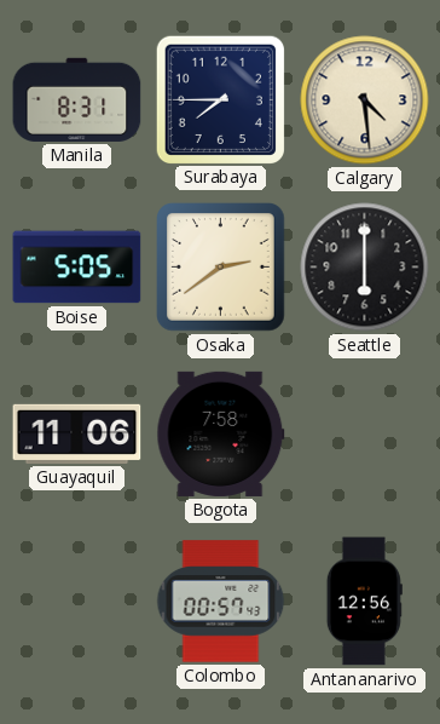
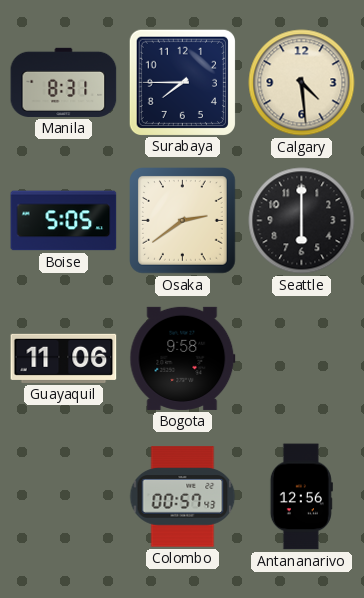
Bogota: 7:58 -> 9:58 (183, 358)
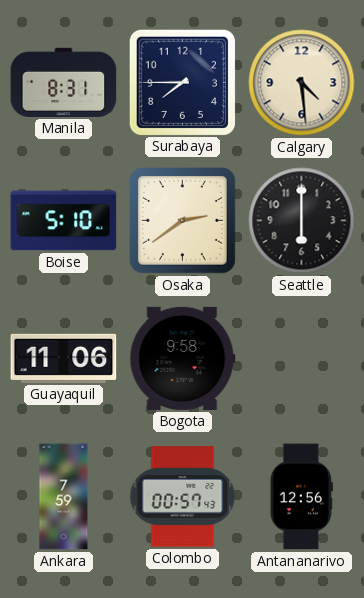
Boise: 5:05 -> 5:10 (64, 221)
Ankara: none -> 7:59 (64, 497)
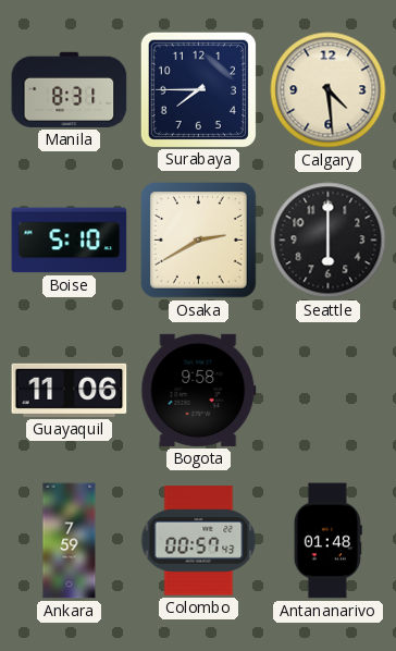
Osaka: 2:39 -> 2:40 (199, 241)
Antananarivo: 12:56 -> 01:48 (327, 541)
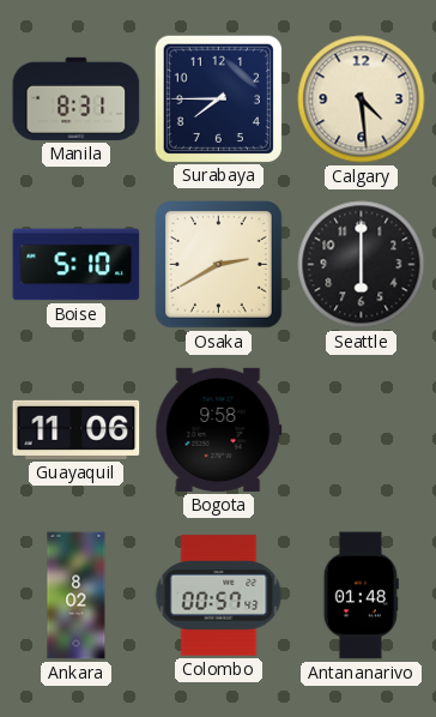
Ankara: 7:59 -> 8:02 (77, 596)
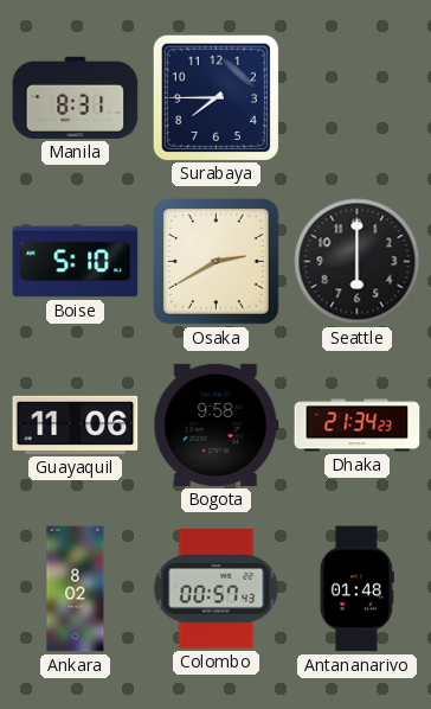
Calgary: 4:29 -> none (362, 100)
Dhaka: none -> 21:34 (358, 426)
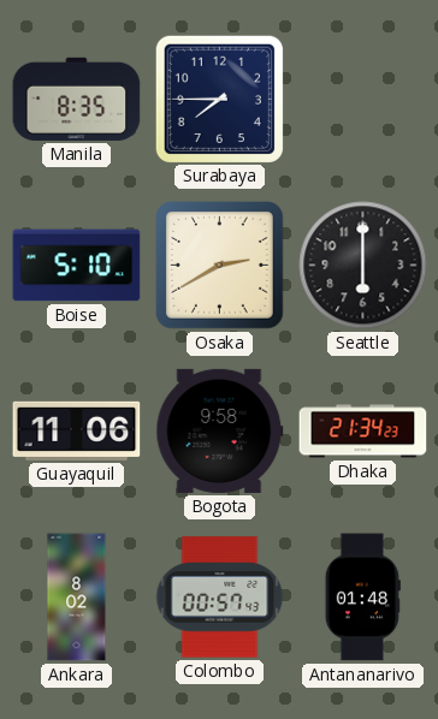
Manila: 8:31 -> 8:35 (77, 99)
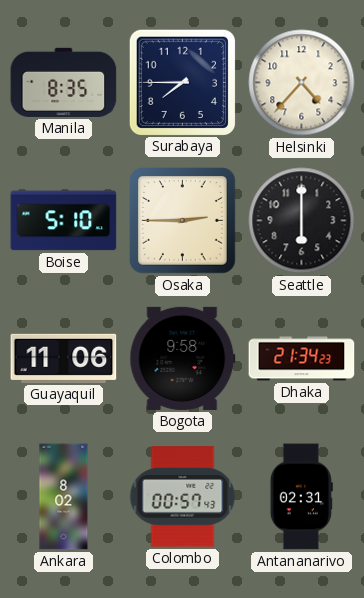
Helsinki: none -> 4:37 (302, 83)
Osaka: 2:40 -> 2:45 (183, 221)
Antananarivo: 01:48 -> 02:31 (301, 497)
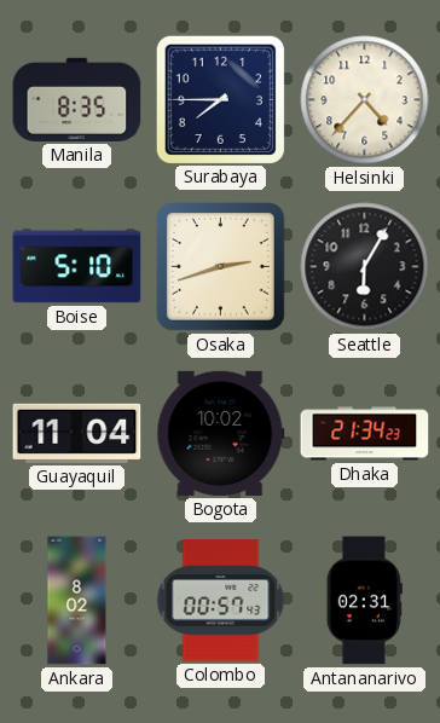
Osaka: 2:45 -> 2:42 (221, 267)
Seattle: 6:00 -> 6:05 (365, 267)
Guayaquil: 11:06 -> 11:04 (77, 433)
Bogota: 9:58 -> 10:02 (221, 433)
